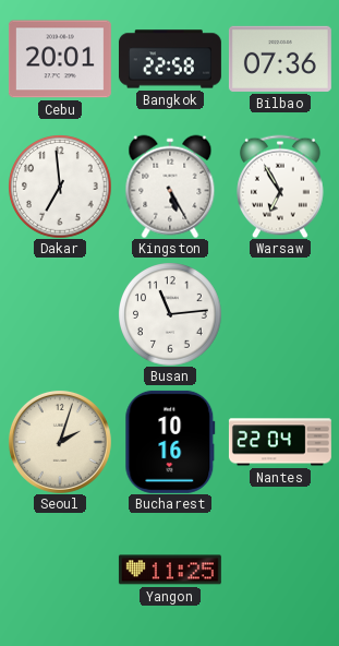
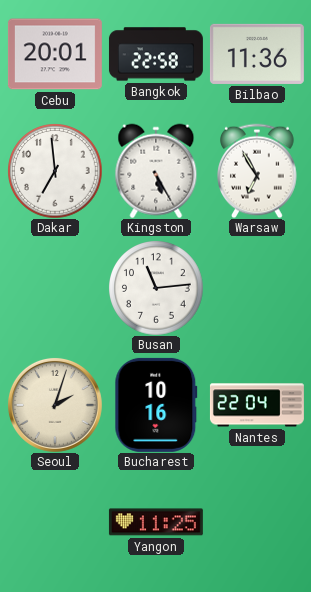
Bilbao: 07:36 -> 11:36 (257, 54)
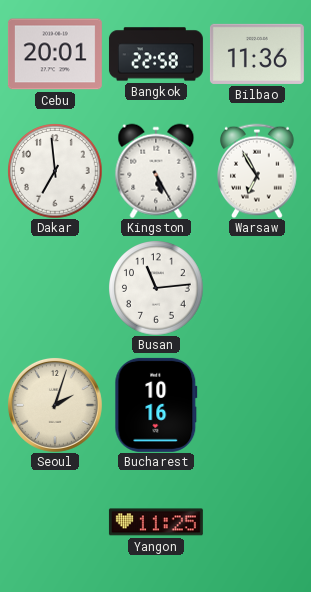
Nantes: 22:04 -> none (257, 405)
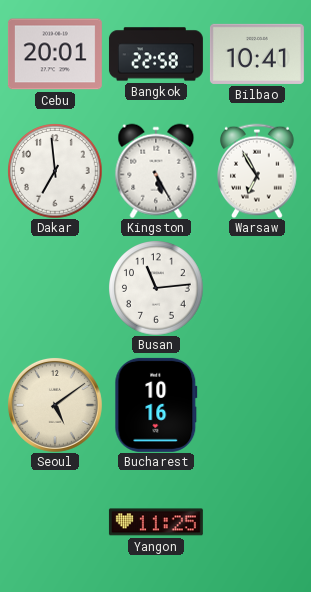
Bilbao: 11:36 -> 10:41 (257, 54)
Seoul: 2:03 -> 5:09 (55, 405)
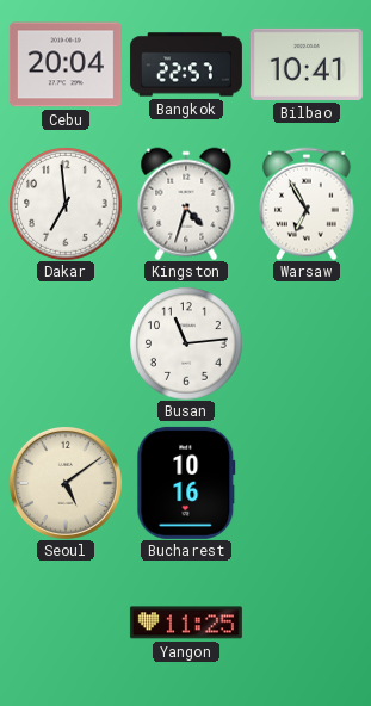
Cebu: 20:01 -> 20:04 (66, 64)
Bangkok: 22:58 -> 22:57 (186, 64)
Kingston: 5:25 -> 4:33 (186, 204)
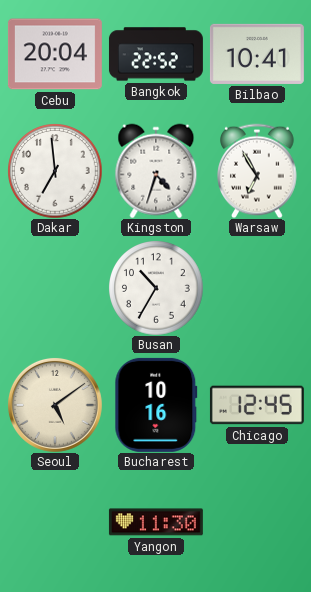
Bangkok: 22:57 -> 22:52 (156, 54)
Busan: 11:14 -> 10:35 (156, 288)
Chicago: none -> 12:45 (257, 405)
Yangon: 11:25 -> 11:30 (156, 522)
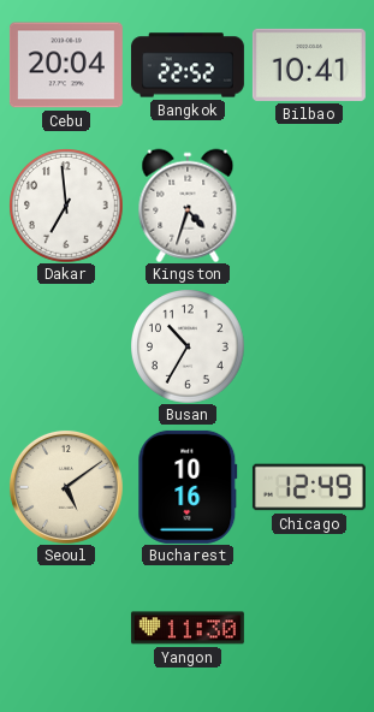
Warsaw: 6:55 -> none (258, 171)
Chicago: 12:45 -> 12:49 (309, 487)
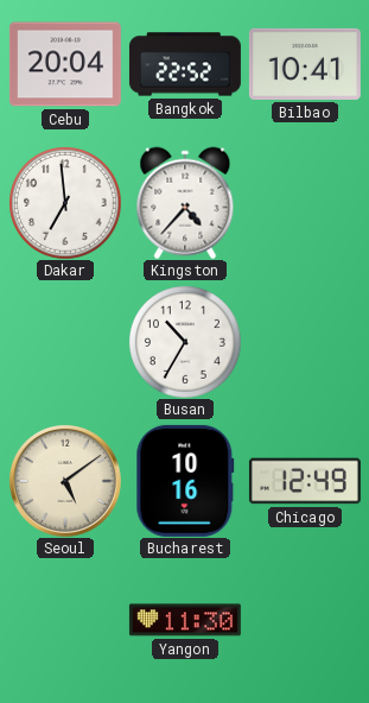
Kingston: 4:33 -> 4:37 (185, 203)
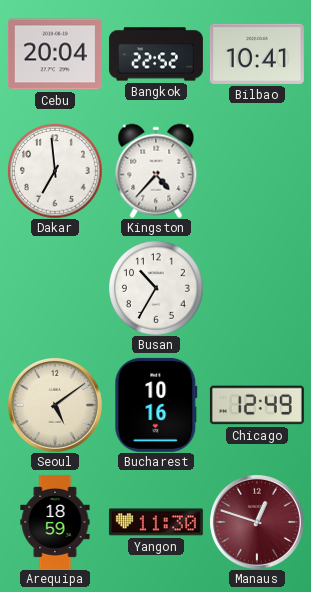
Arequipa: none -> 18:59 (55, 522)
Manaus: none -> 12:48 (257, 522)
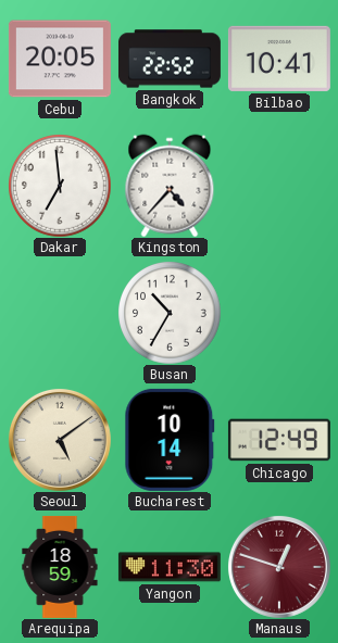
Cebu: 20:04 -> 20:05 (60, 59)
Bucharest: 10:16 -> 10:14 (170, 440)
